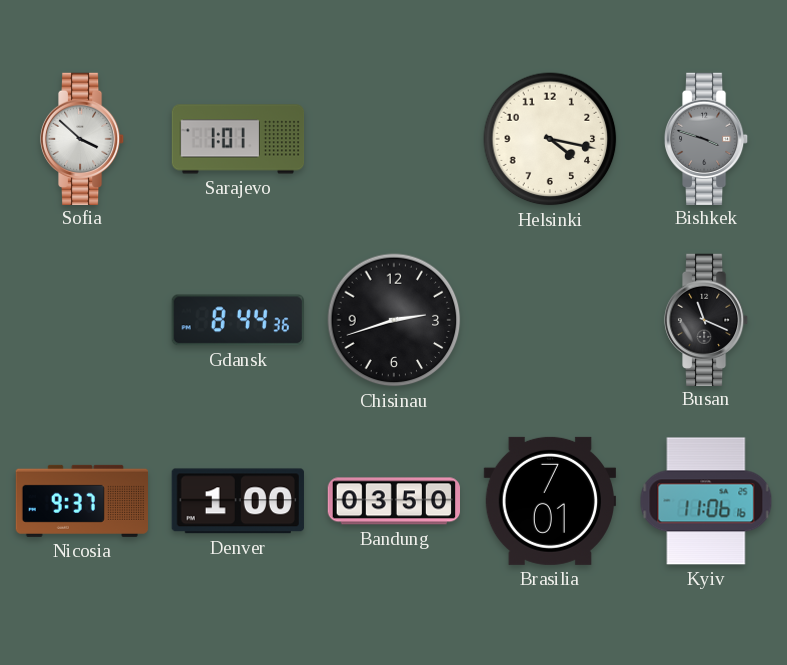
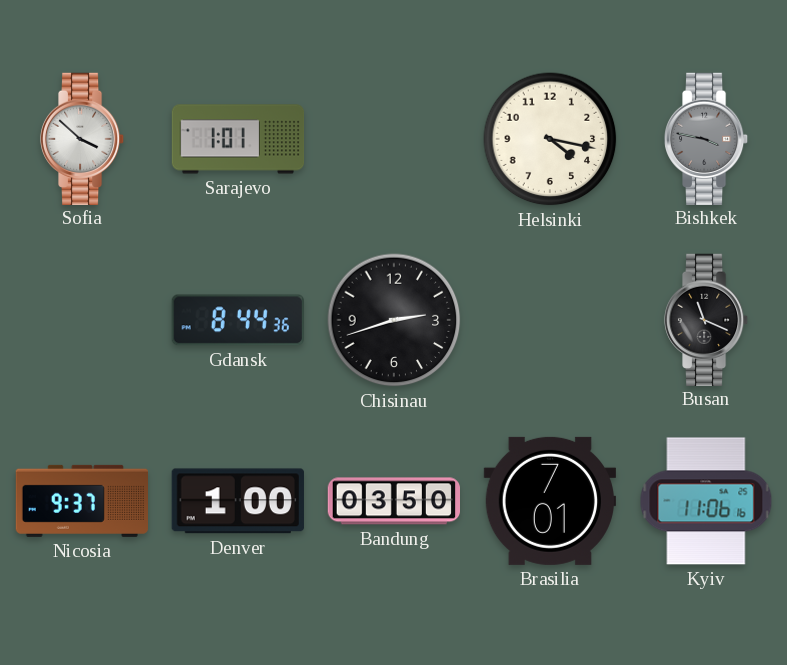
Bishkek: 3:48 -> 3:47 (706, 138)
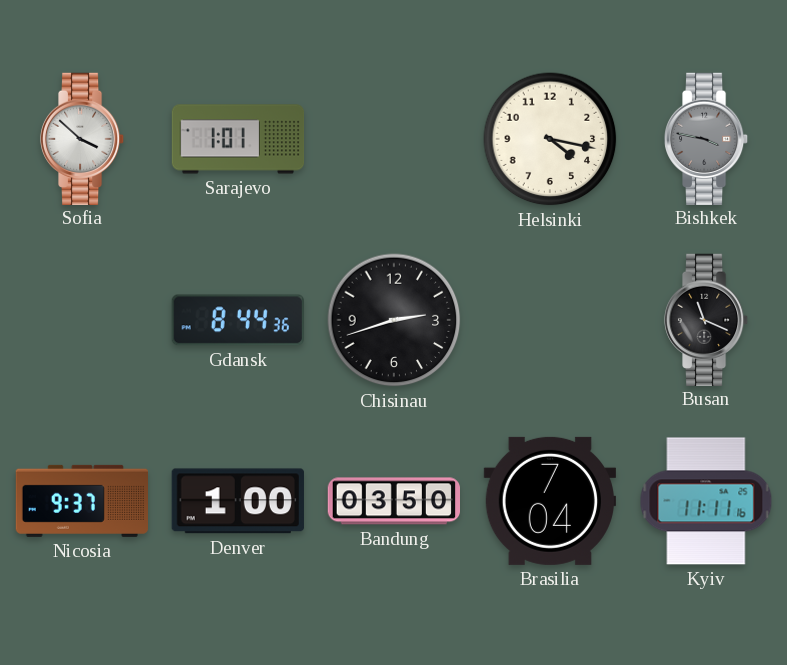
Brasilia: 7:01 -> 7:04 (549, 501)
Kyiv: 11:06 -> 11:11 (706, 501)
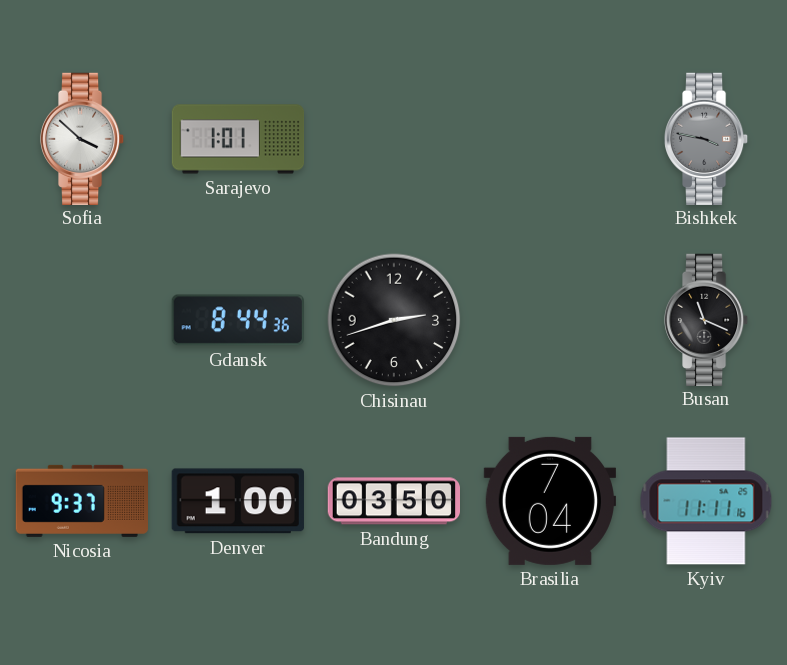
Helsinki: 4:17 -> none (550, 139)
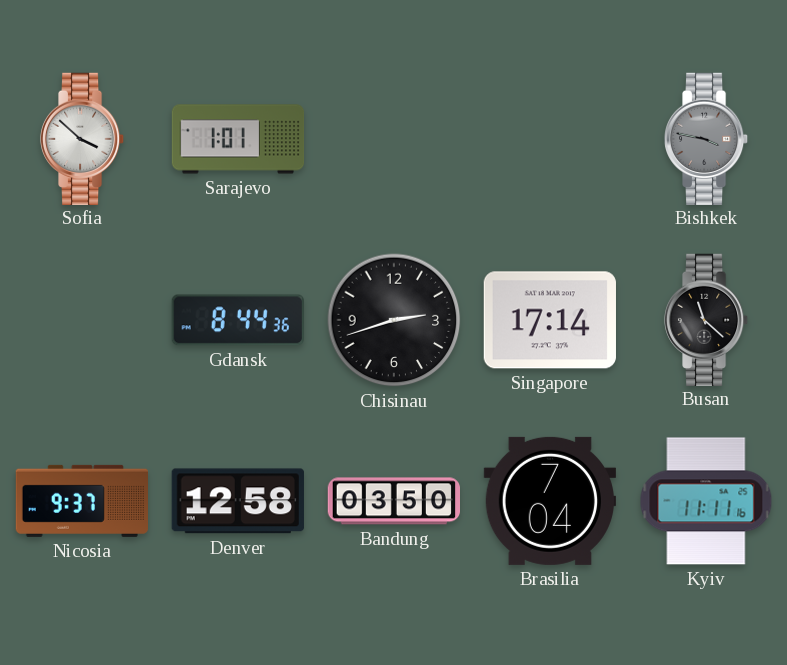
Singapore: none -> 17:14 (550, 320)
Busan: 11:19 -> 11:22 (706, 319)
Denver: 1:00 -> 12:58 (238, 501)
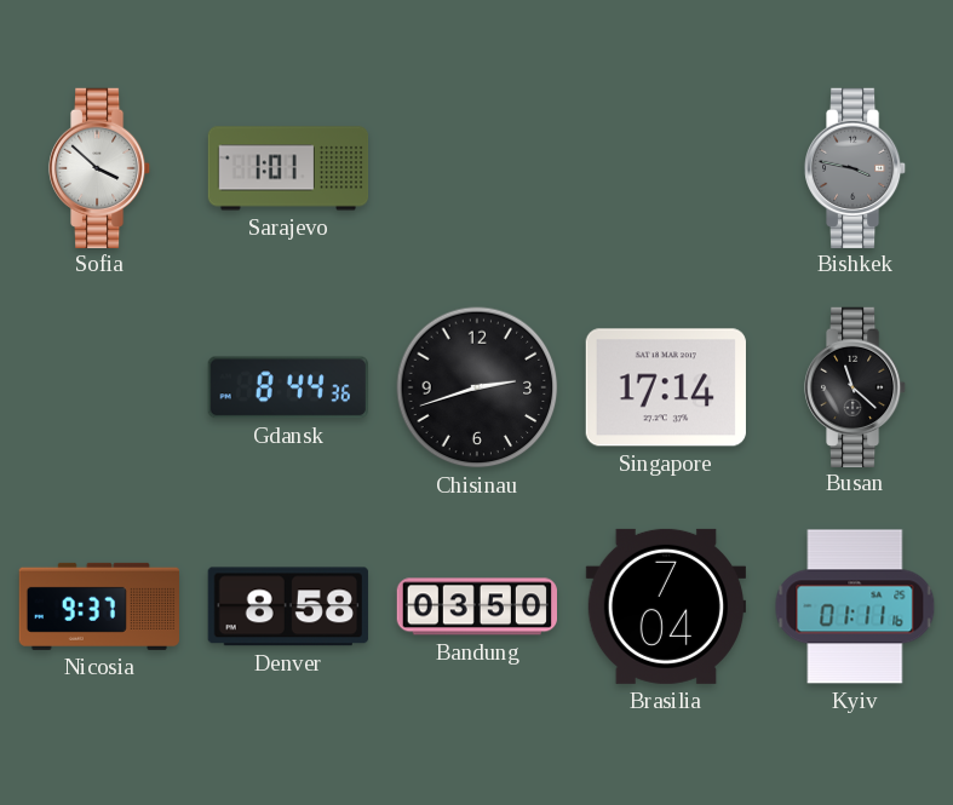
Denver: 12:58 -> 8:58 (288, 606)
Kyiv: 11:11 -> 01:11 (855, 606)
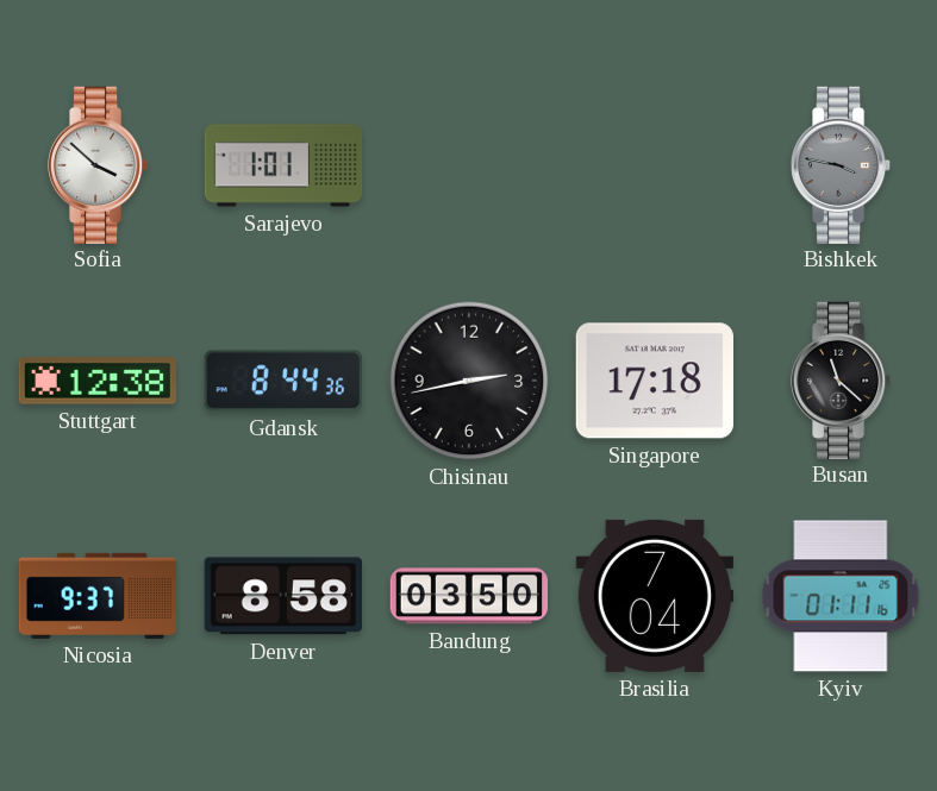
Stuttgart: none -> 12:38 (98, 381)
Chisinau: 2:42 -> 2:43 (469, 381)
Singapore: 17:14 -> 17:18 (655, 381)
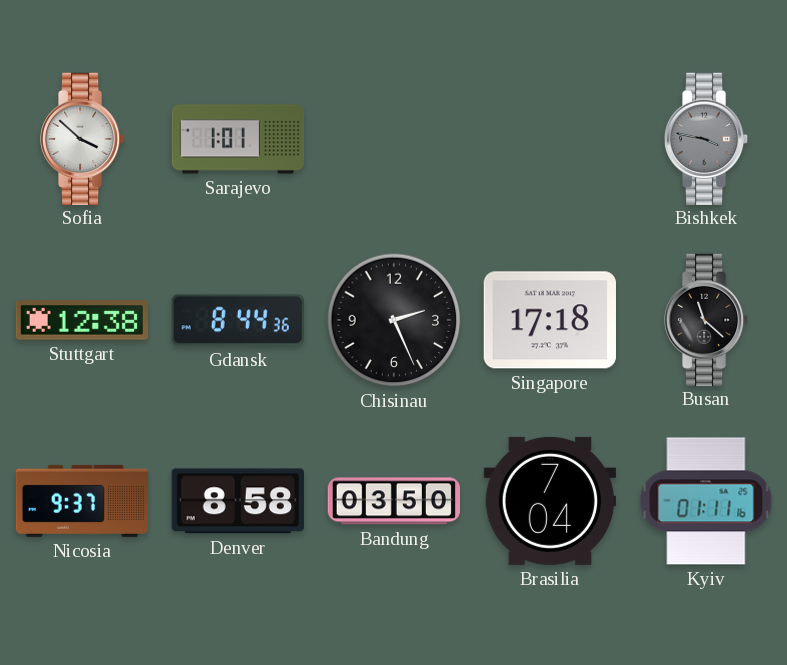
Chisinau: 2:43 -> 2:26 (394, 320)
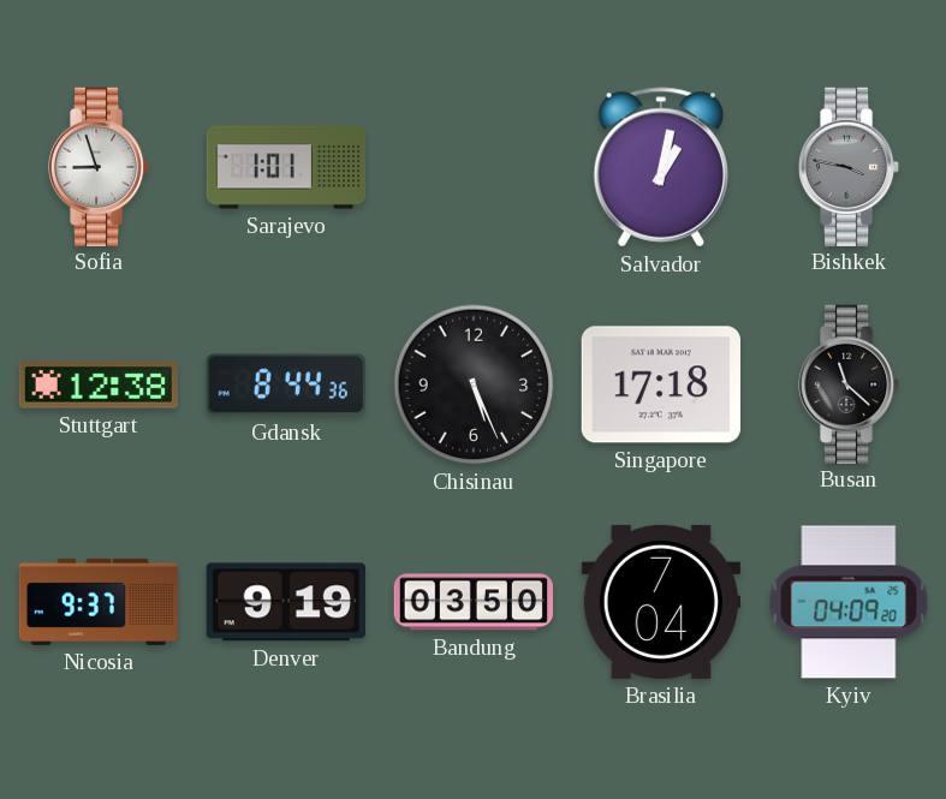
Sofia: 3:52 -> 8:57 (99, 166)
Salvador: none -> 1:02 (660, 167)
Chisinau: 2:26 -> 5:26 (474, 384)
Denver: 8:58 -> 9:19 (286, 602)
Kyiv: 01:11 -> 04:09 (849, 602)
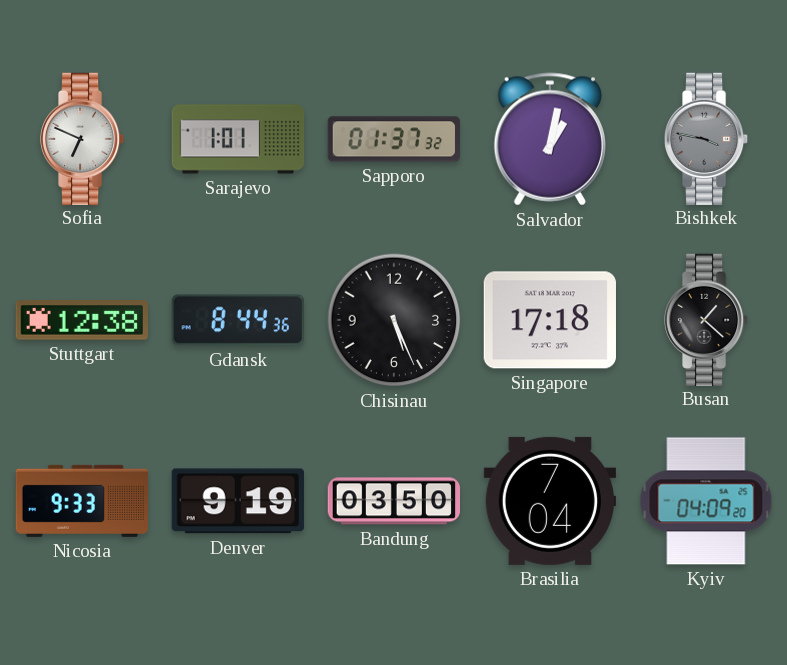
Sofia: 8:57 -> 6:49 (82, 138)
Sapporo: none -> 01:37 (394, 139)
Busan: 11:22 -> 1:22 (706, 319)
Nicosia: 9:37 -> 9:33 (81, 501)
